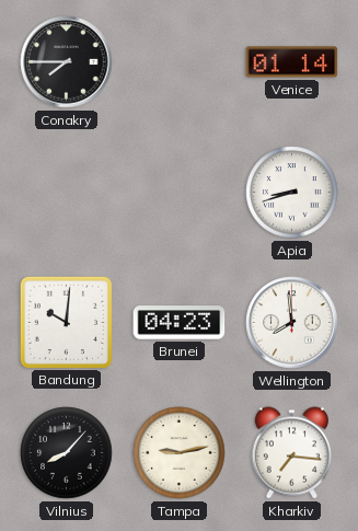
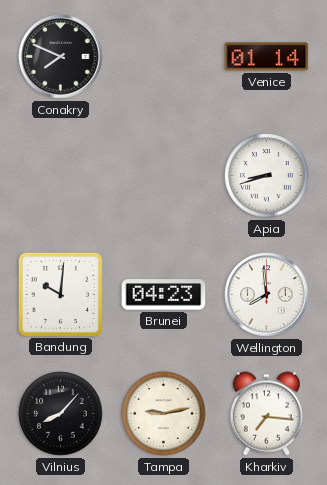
Conakry: 7:45 -> 7:49 (61, 57)
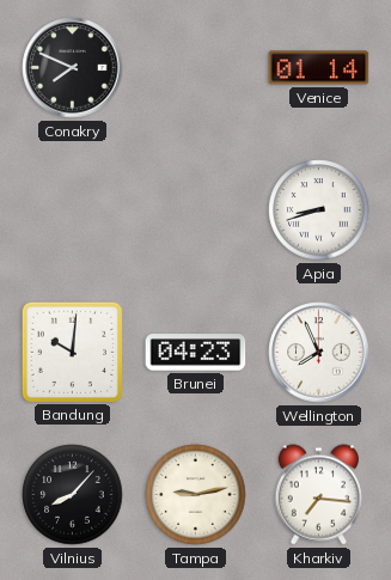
Wellington: 7:59 -> 7:56 (319, 353)
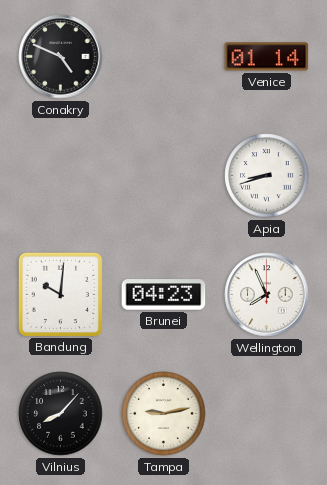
Conakry: 7:49 -> 4:49 (61, 57)
Kharkiv: 7:16 -> none (318, 495)
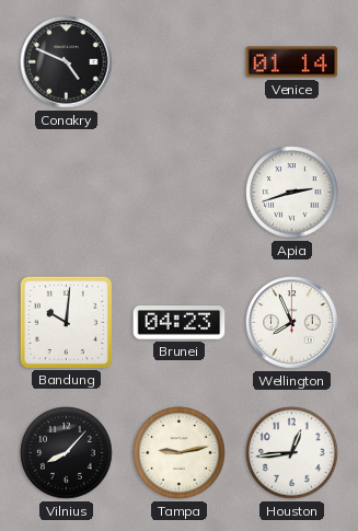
Apia: 8:42 -> 2:42 (292, 193)
Houston: none -> 12:44 (292, 453)
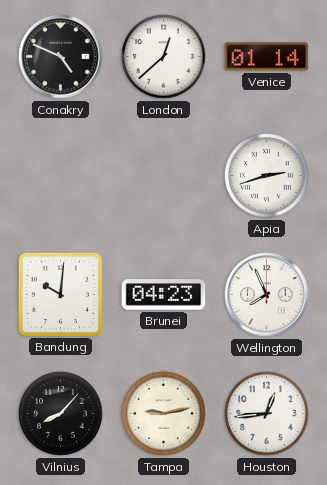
London: none -> 12:38 (164, 57)
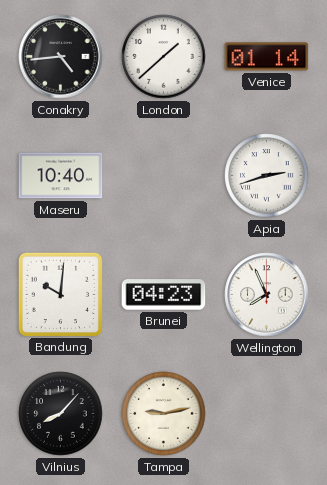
Conakry: 4:49 -> 4:44 (61, 57)
London: 12:38 -> 1:38 (164, 57)
Maseru: none -> 10:40 (61, 176)
Houston: 12:44 -> none (267, 414)
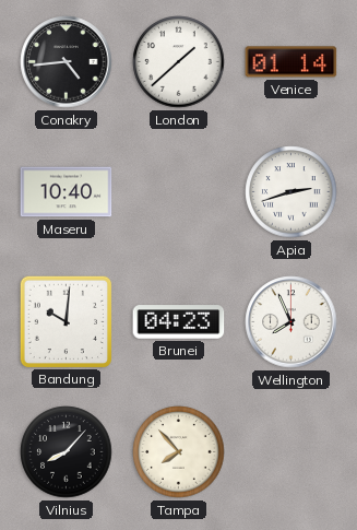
Tampa: 9:13 -> 7:53 (179, 452)
